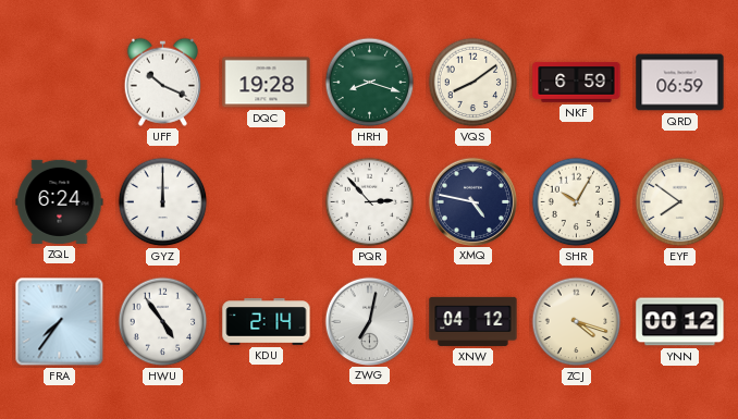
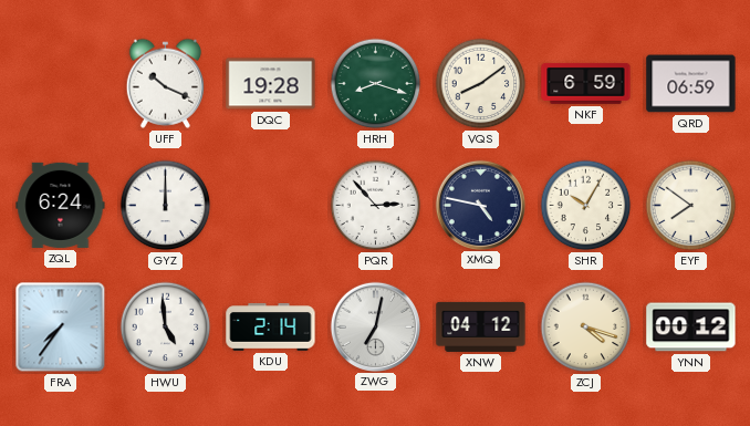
HWU: 4:54 -> 4:59 (166, 328)
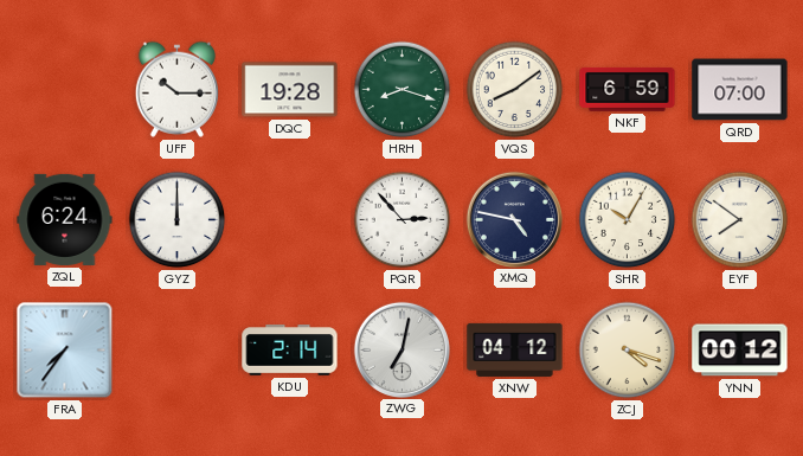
UFF: 10:19 -> 10:15 (176, 89)
QRD: 06:59 -> 07:00 (740, 90)
HWU: 4:59 -> none (166, 328)
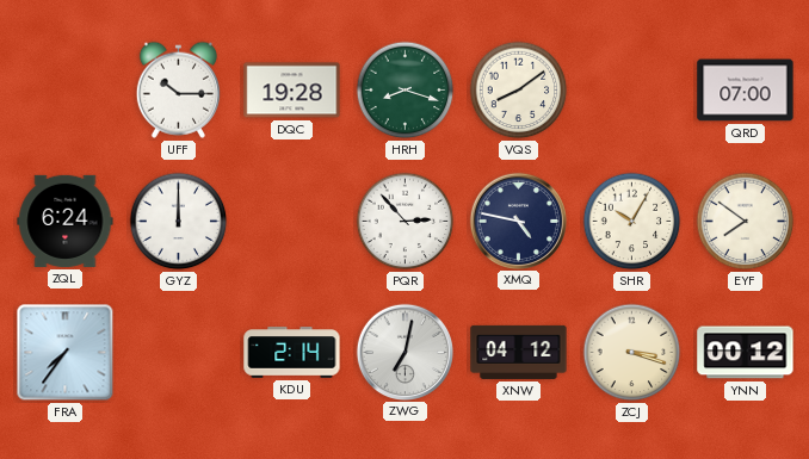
NKF: 6:59 -> none (628, 90)
ZCJ: 4:18 -> 3:18 (632, 353)
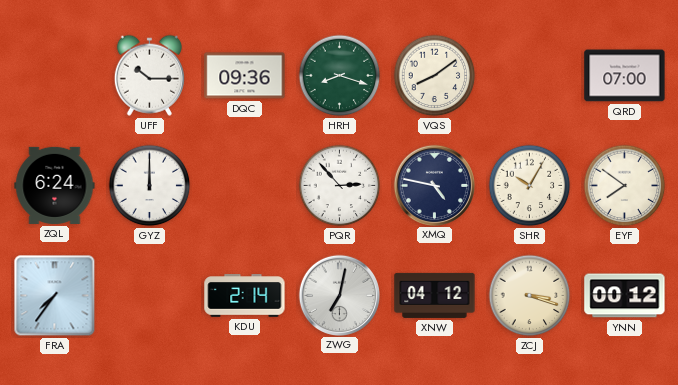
DQC: 19:28 -> 09:36 (245, 76)
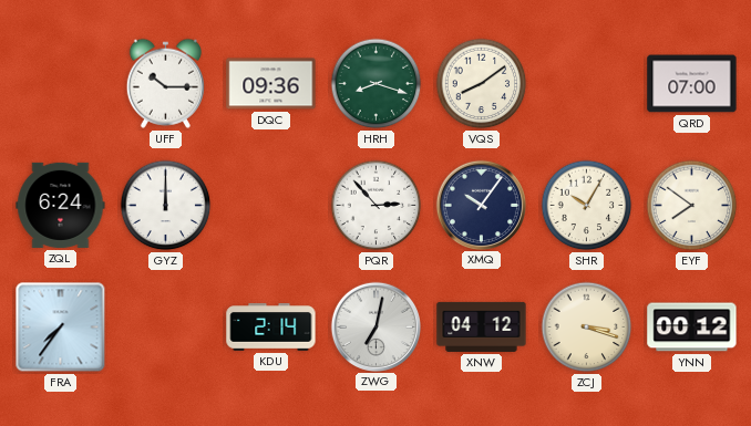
XMQ: 4:47 -> 10:06 (481, 205)
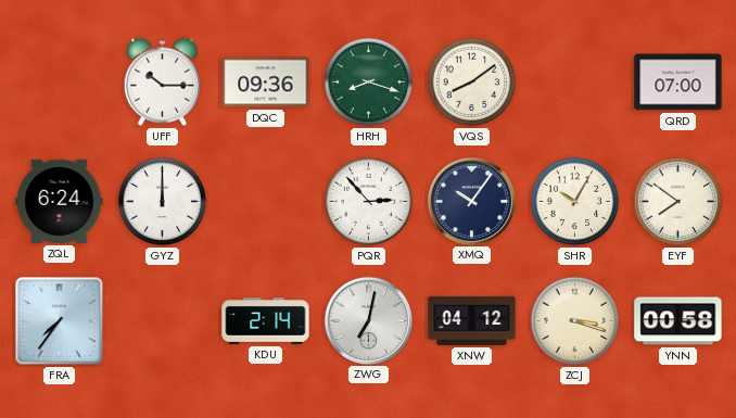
YNN: 00:12 -> 00:58 (678, 321)
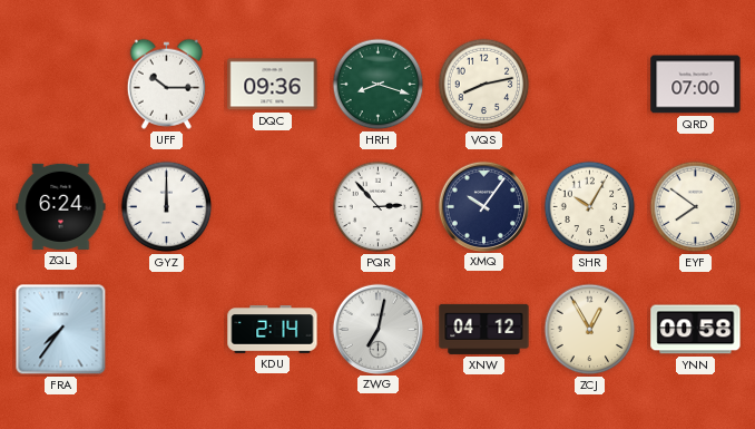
VQS: 8:09 -> 8:13 (484, 85)
ZCJ: 3:18 -> 12:55 (590, 330)
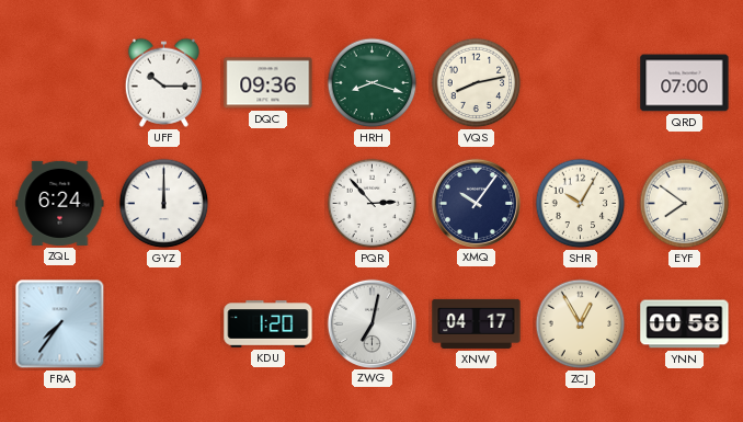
KDU: 2:14 -> 1:20 (268, 324)
XNW: 04:12 -> 04:17 (477, 323)
